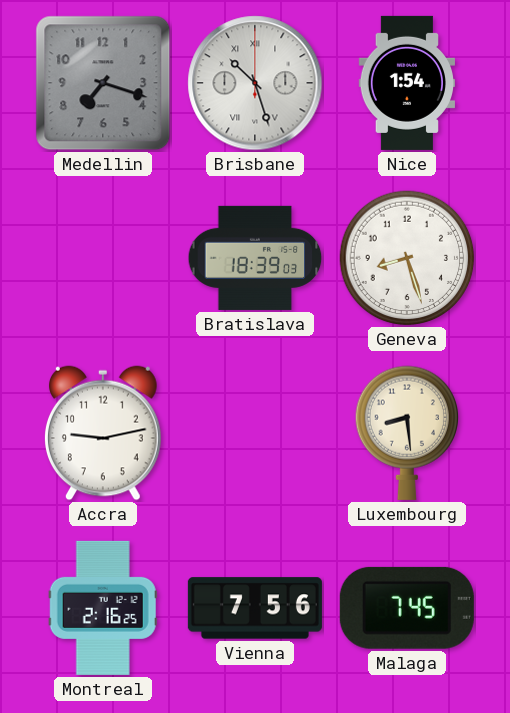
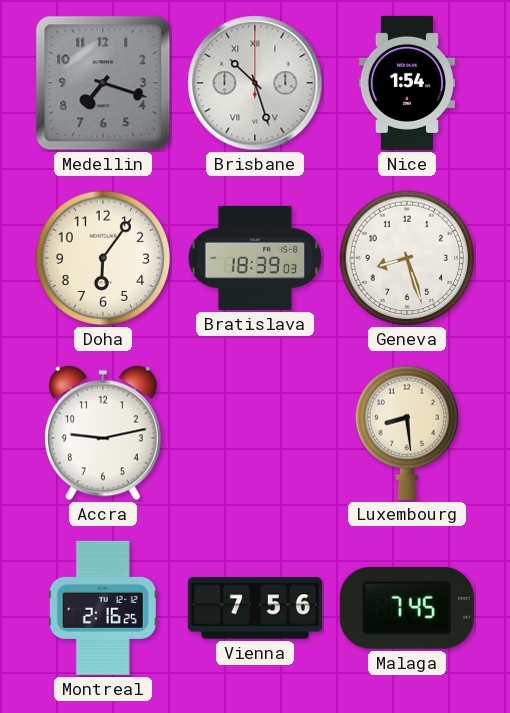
Doha: none -> 6:06 (103, 258)
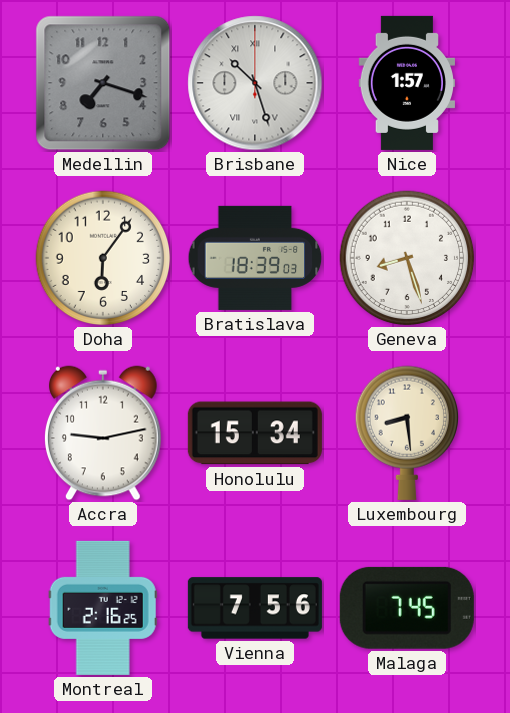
Nice: 1:54 -> 1:57 (406, 83)
Honolulu: none -> 15:34 (255, 433)
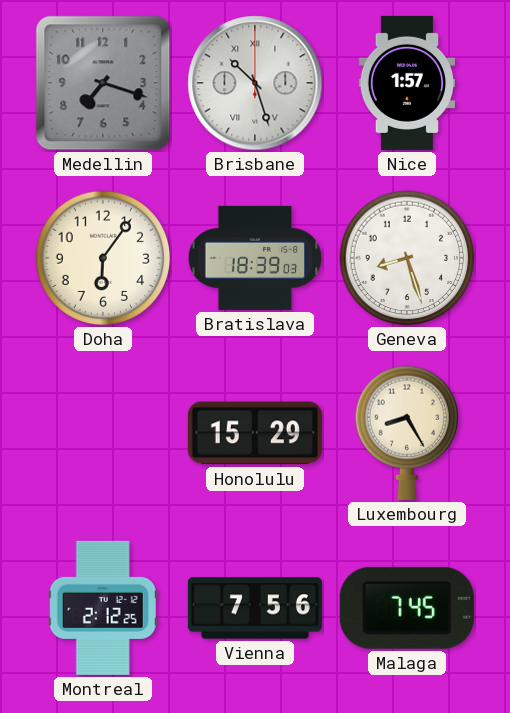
Accra: 9:13 -> none (104, 433)
Honolulu: 15:34 -> 15:29 (255, 433)
Luxembourg: 8:29 -> 8:25 (406, 433)
Montreal: 2:16 -> 2:12 (103, 608)
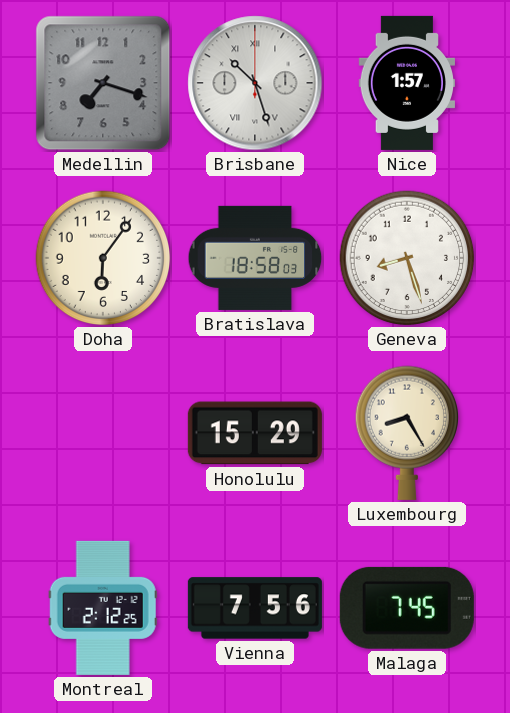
Bratislava: 18:39 -> 18:58 (255, 258)
